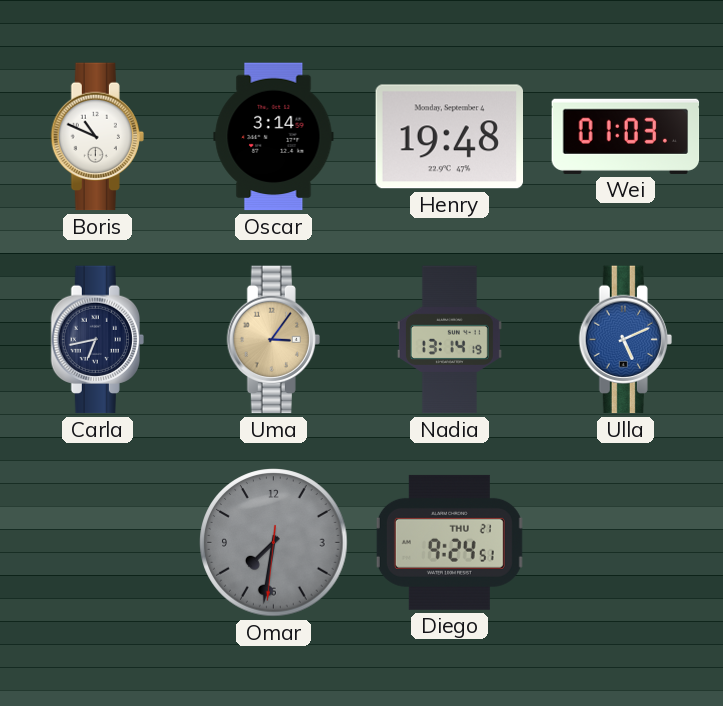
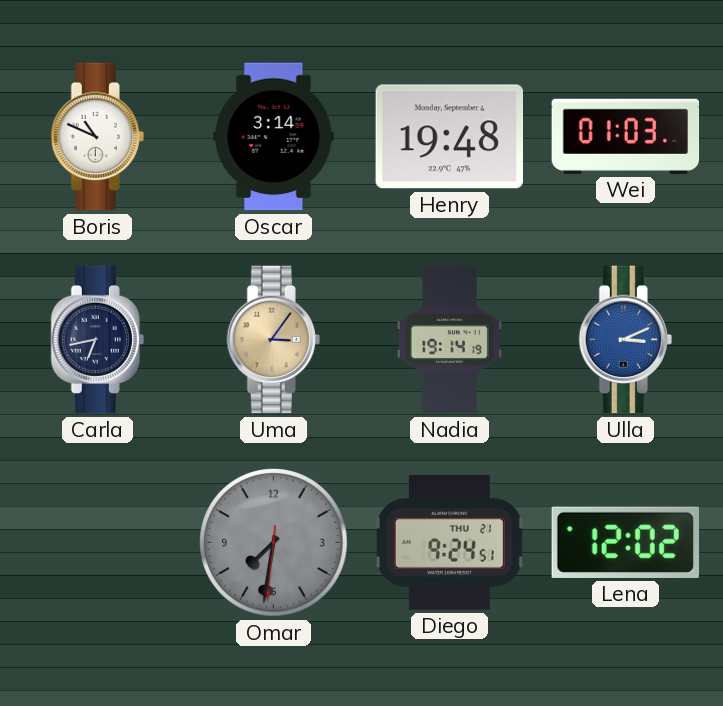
Nadia: 13:14 -> 19:14 (449, 340)
Ulla: 5:11 -> 3:11 (625, 340)
Lena: none -> 12:02 (625, 542)
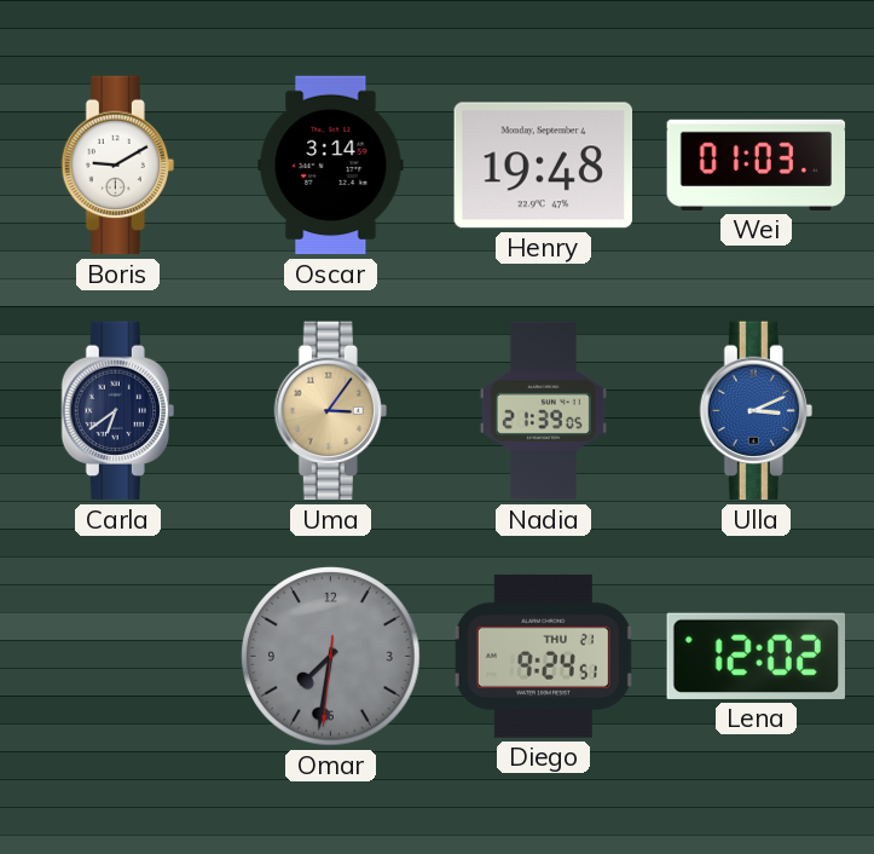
Boris: 10:49 -> 9:10 (117, 166)
Carla: 6:43 -> 6:39 (117, 411)
Nadia: 19:14 -> 21:39 (543, 411)
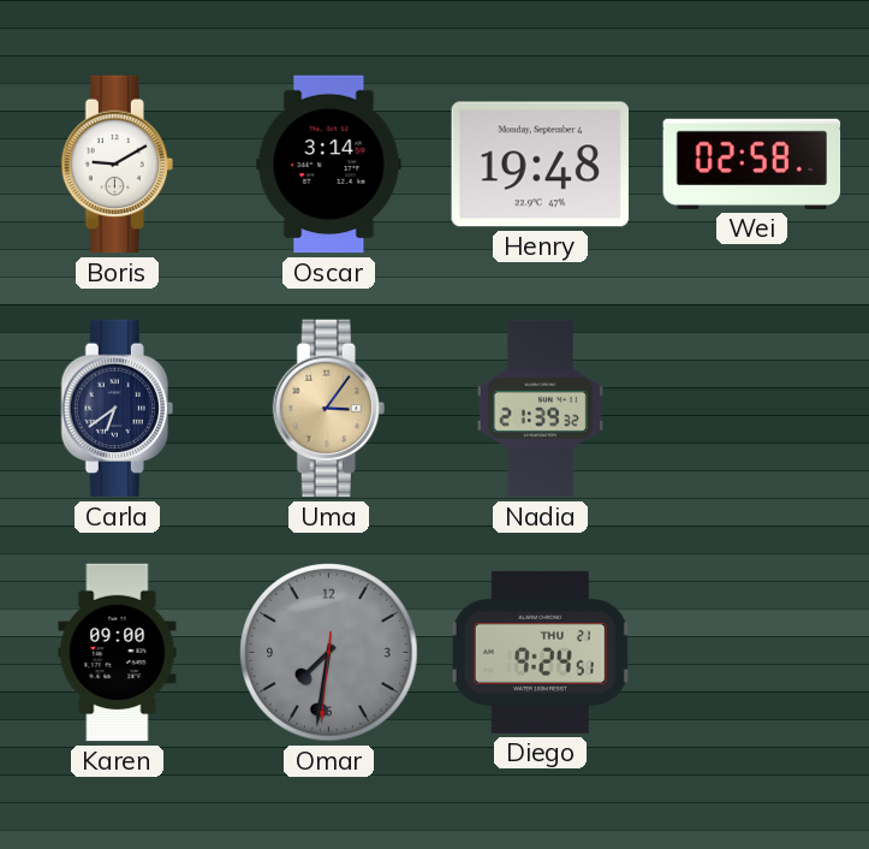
Wei: 01:03 -> 02:58 (752, 164)
Nadia: 21:39:05 -> 21:39:32 (540, 409)
Ulla: 3:11 -> none (756, 411)
Karen: none -> 09:00 (118, 653)
Lena: 12:02 -> none (756, 656)
